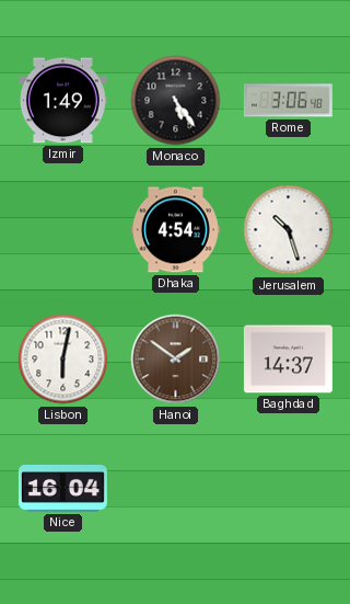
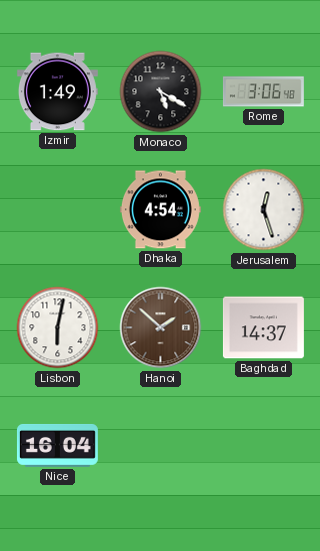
Monaco: 5:24 -> 5:20 (161, 92)
Jerusalem: 10:27 -> 12:27 (264, 210)
Hanoi: 1:51 -> 1:52 (161, 328)
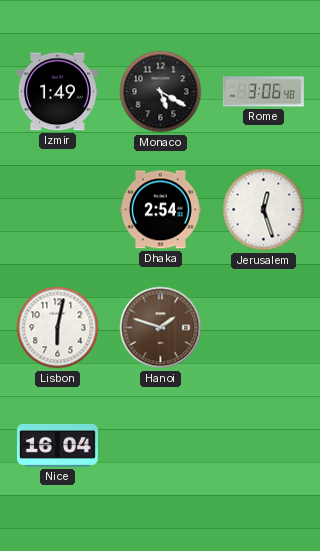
Dhaka: 4:54 -> 2:54 (160, 210)
Hanoi: 1:52 -> 1:48 (161, 328)
Baghdad: 14:37 -> none (263, 328)
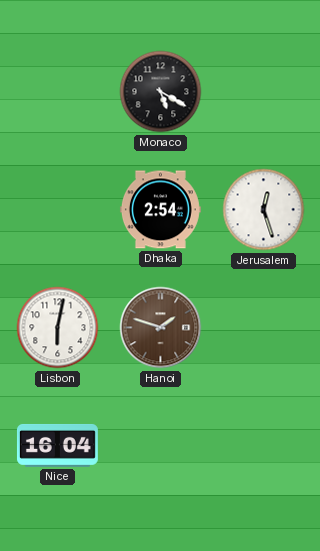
Izmir: 1:49 -> none (57, 92)
Rome: 3:06 -> none (263, 92)
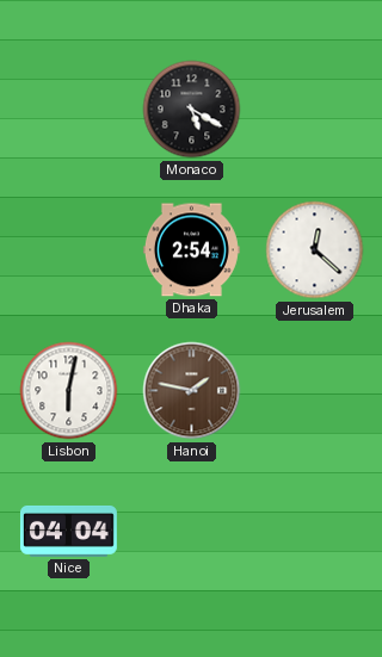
Jerusalem: 12:27 -> 12:22 (315, 250)
Hanoi: 1:48 -> 1:47 (192, 391)
Nice: 16:04 -> 04:04 (68, 531)
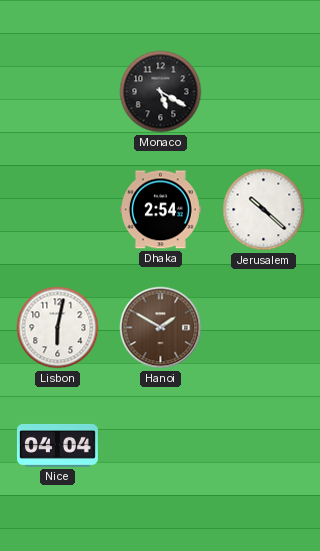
Jerusalem: 12:22 -> 10:22 (264, 210)
Hanoi: 1:47 -> 1:50 (161, 328)
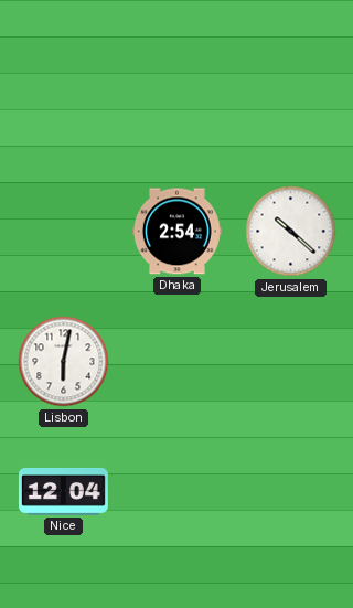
Monaco: 5:20 -> none (161, 92)
Hanoi: 1:50 -> none (161, 328)
Nice: 04:04 -> 12:04 (63, 491)
